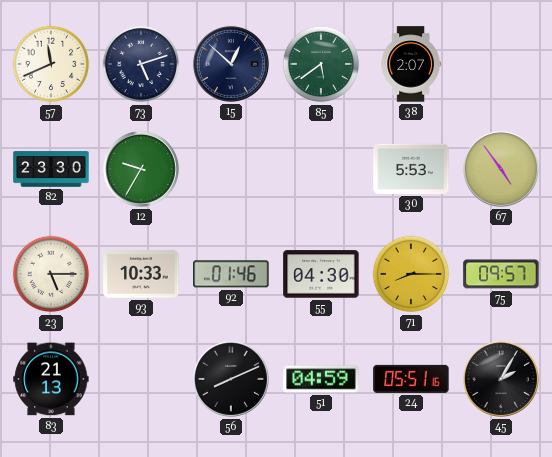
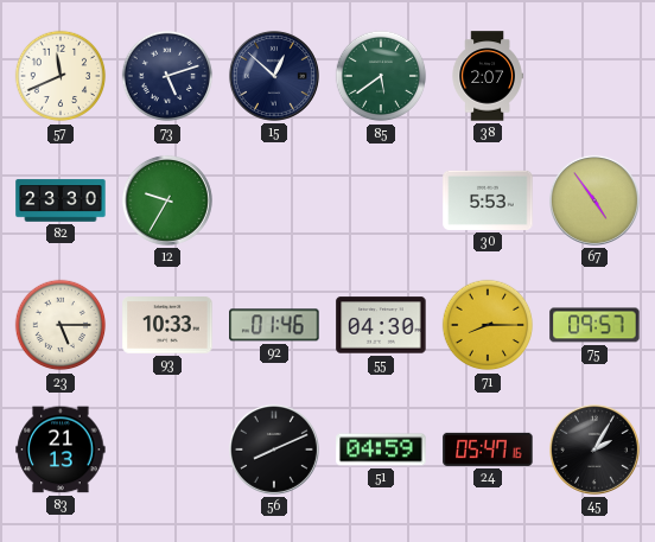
24: 05:51 -> 05:47 (488, 449)
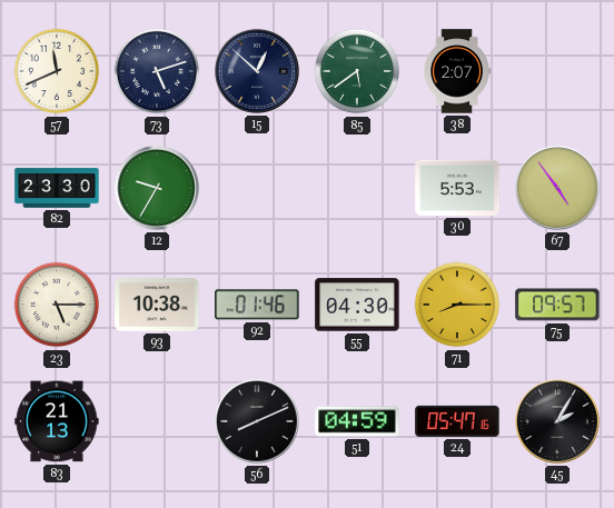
93: 10:33 -> 10:38 (157, 305)
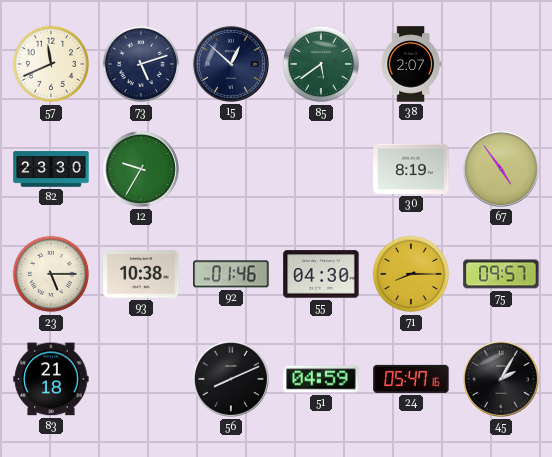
30: 5:53 -> 8:19 (411, 169)
83: 21:13 -> 21:18 (51, 379)
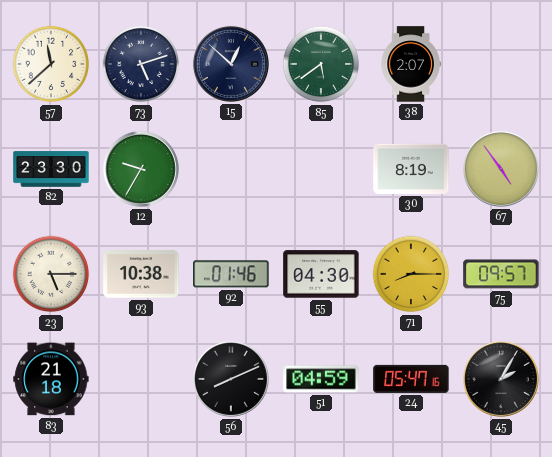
57: 11:41 -> 11:38 (51, 64)
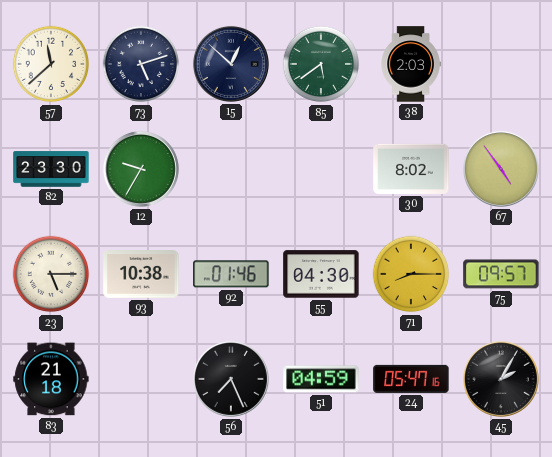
38: 2:07 -> 2:03 (411, 64)
30: 8:19 -> 8:02 (411, 169)
56: 8:11 -> 7:26 (231, 379)
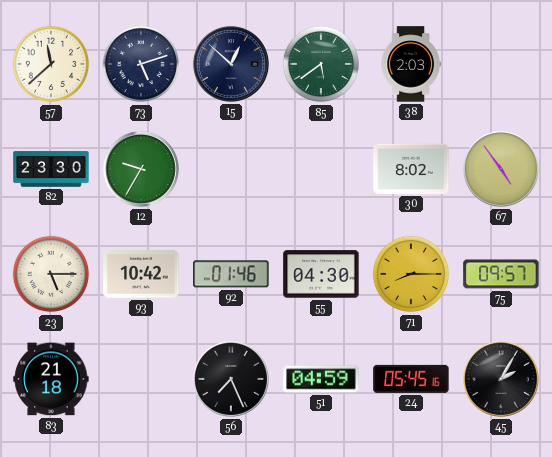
93: 10:38 -> 10:42 (141, 274)
24: 05:47 -> 05:45 (411, 379)
